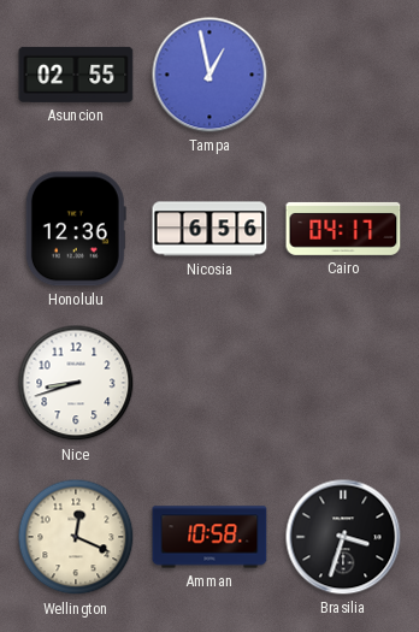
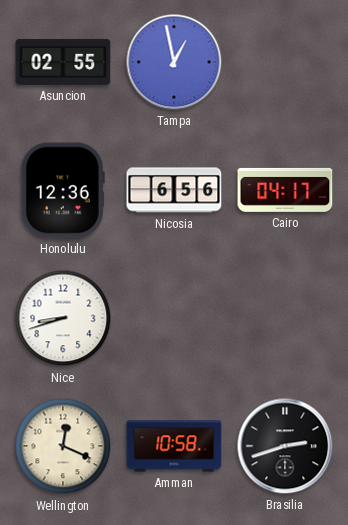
Brasilia: 3:33 -> 2:42 (285, 446)
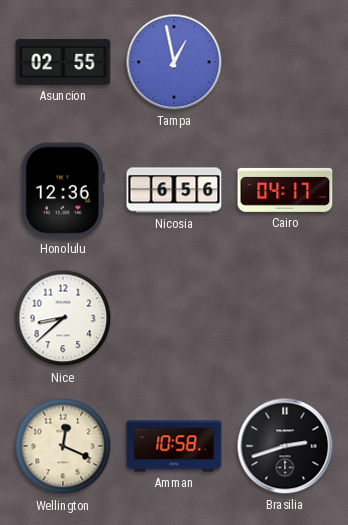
Nice: 8:42 -> 8:38 (63, 318)
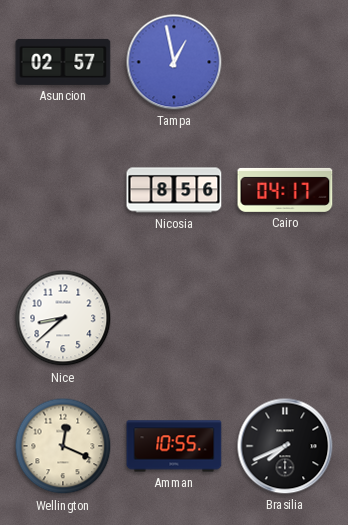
Asuncion: 02:55 -> 02:57 (63, 62)
Honolulu: 12:36 -> none (63, 190)
Nicosia: 6:56 -> 8:56 (174, 190)
Amman: 10:58 -> 10:55 (174, 446)
Brasilia: 2:42 -> 7:41 (285, 446)
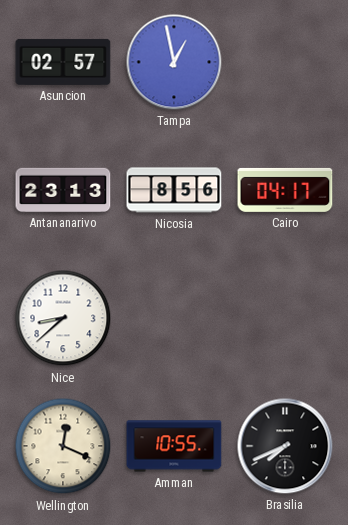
Antananarivo: none -> 23:13 (63, 190)
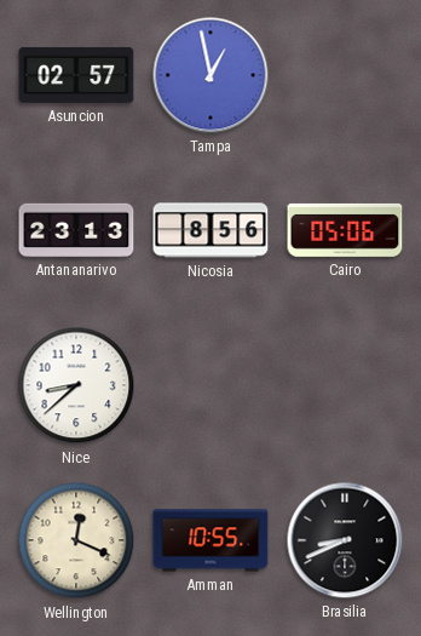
Cairo: 04:17 -> 05:06 (345, 230)
Brasilia: 7:41 -> 8:41 (345, 540)
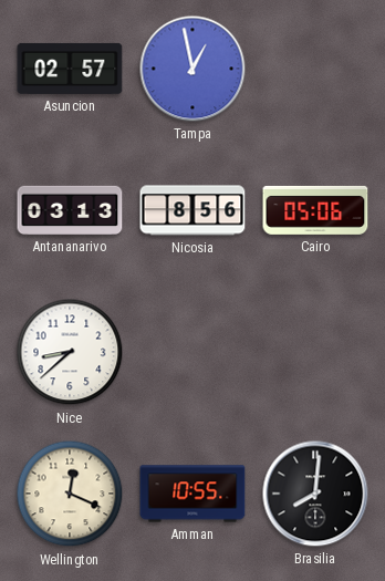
Antananarivo: 23:13 -> 03:13 (70, 210)
Brasilia: 8:41 -> 8:01 (315, 494)
